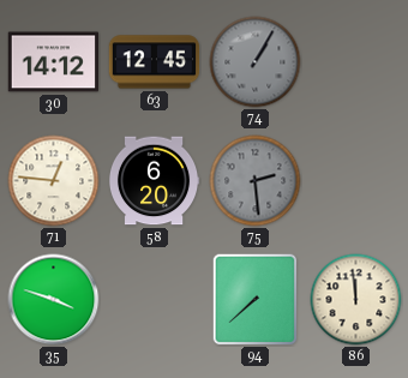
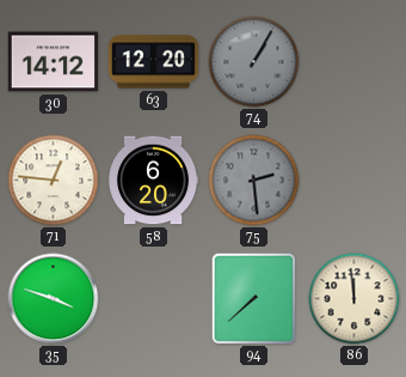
63: 12:45 -> 12:20 (154, 62)
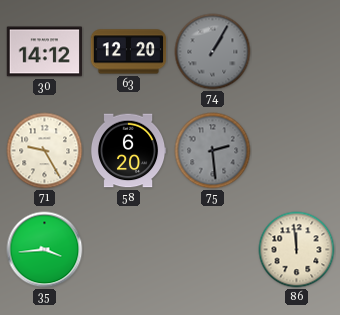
71: 12:46 -> 9:25 (45, 151)
35: 3:48 -> 3:44 (45, 250)
94: 7:38 -> none (254, 299)
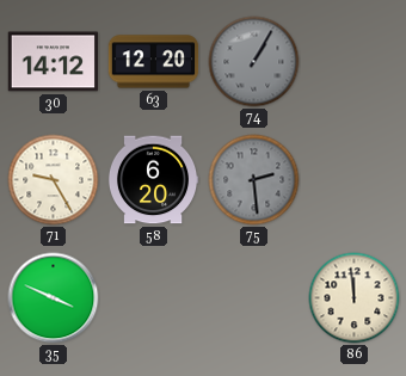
35: 3:44 -> 3:49 (54, 298)
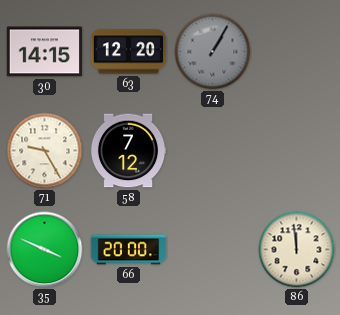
30: 14:12 -> 14:15 (45, 52)
58: 6:20 -> 7:12 (128, 151)
75: 2:29 -> none (254, 180)
66: none -> 20:00 (129, 250)
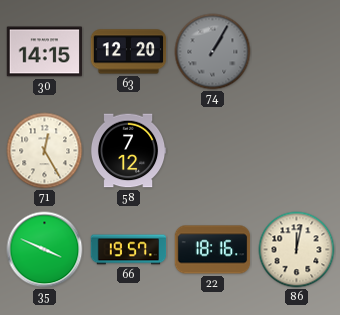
71: 9:25 -> 12:25 (45, 151)
66: 20:00 -> 19:57 (129, 250)
22: none -> 18:16 (213, 250)
86: 11:59 -> 12:02 (297, 250)
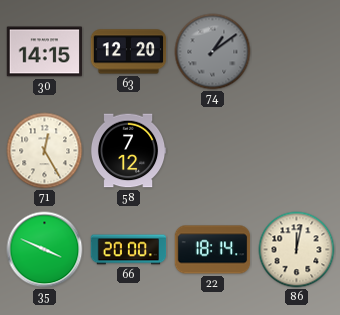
74: 1:05 -> 1:09 (213, 52)
66: 19:57 -> 20:00 (129, 250)
22: 18:16 -> 18:14 (213, 250)
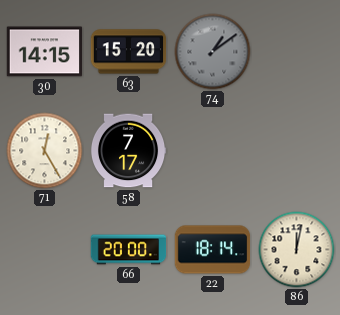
63: 12:20 -> 15:20 (129, 52)
58: 7:12 -> 7:17 (128, 151)
35: 3:49 -> none (45, 250)
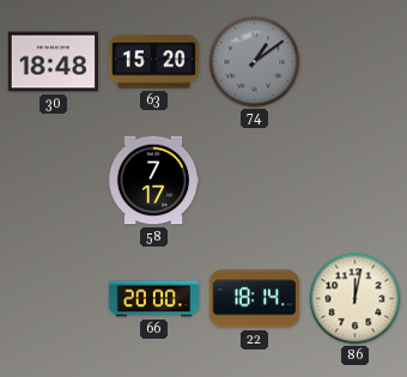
30: 14:15 -> 18:48 (54, 62)
71: 12:25 -> none (45, 151)
